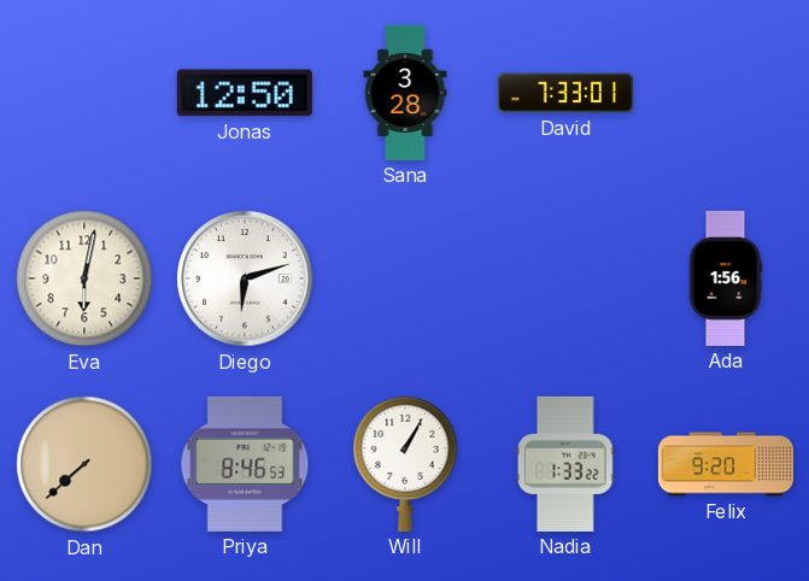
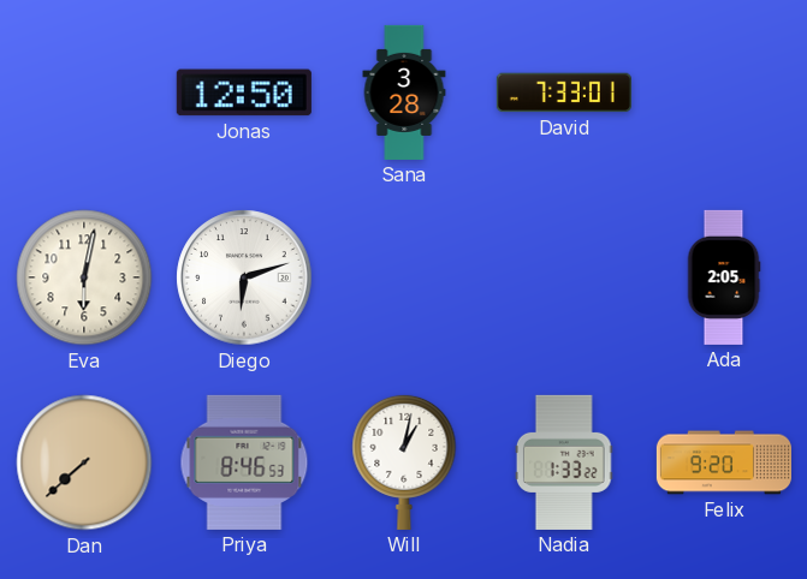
Ada: 1:56 -> 2:05 (724, 277)
Will: 1:05 -> 1:02 (404, 461)
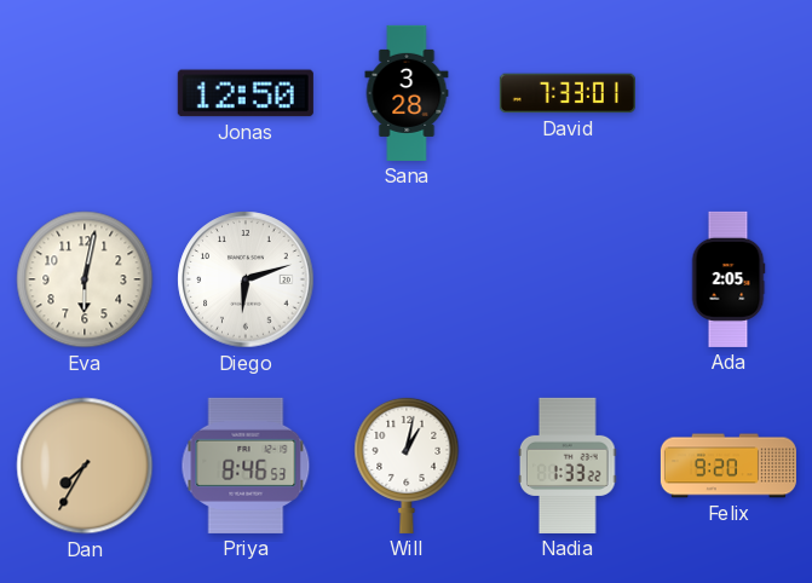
Dan: 7:38 -> 7:35 (85, 466)
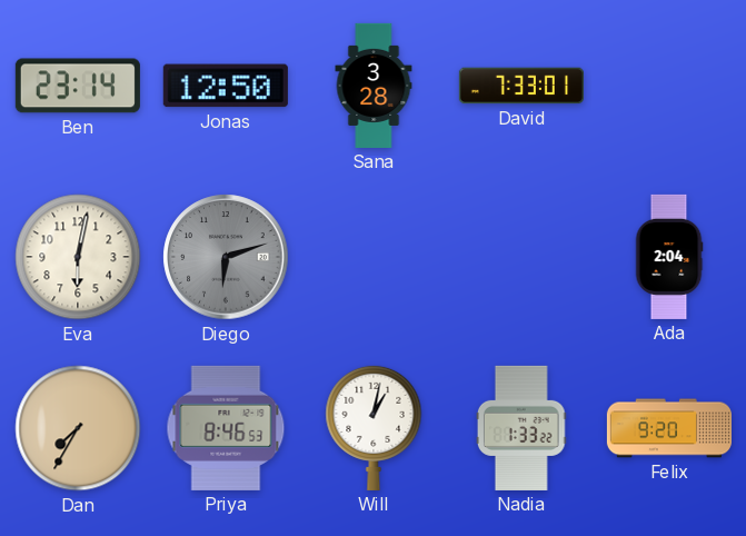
Ben: none -> 23:14 (78, 86)
Diego dial: white -> grey (226, 257)
Ada: 2:05 -> 2:04 (669, 257)
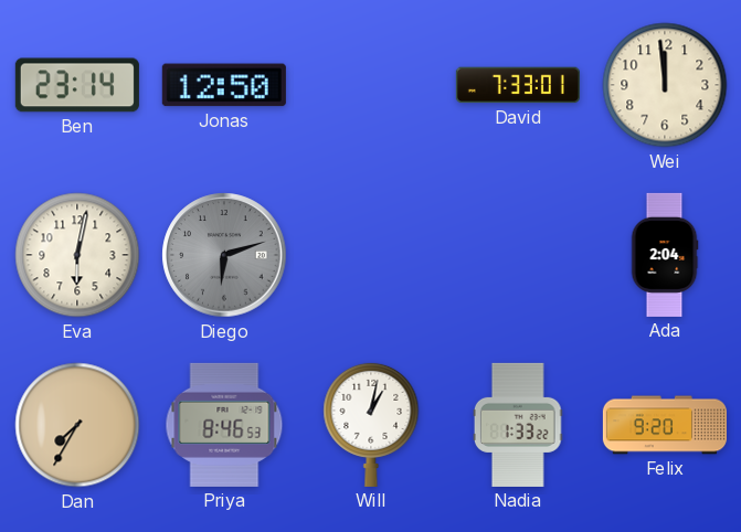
Sana: 3:28 -> none (374, 86)
Wei: none -> 11:59 (665, 85)
